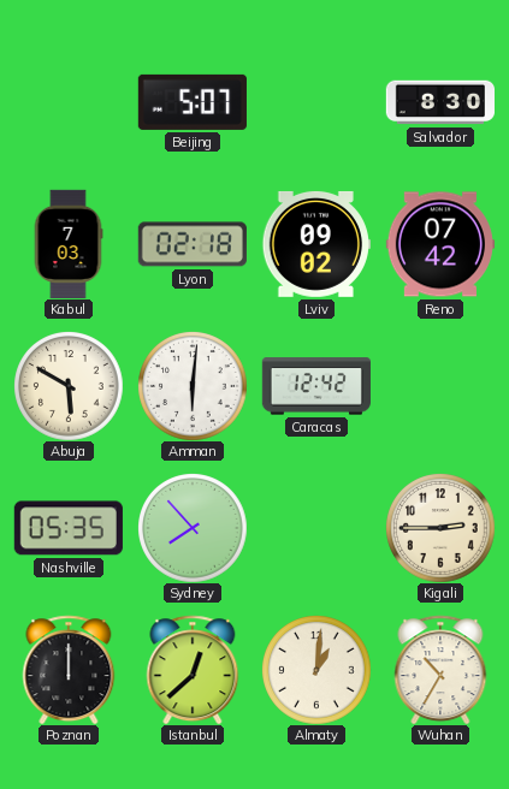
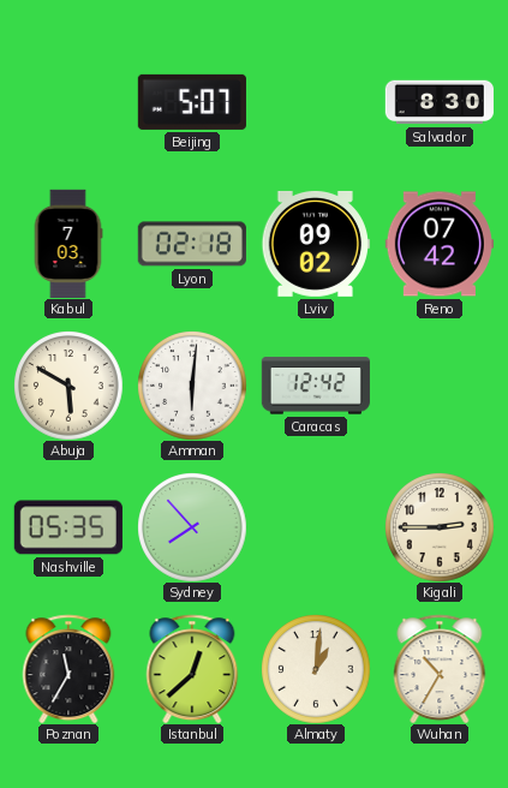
Poznan: 12:00 -> 11:35 (68, 669)
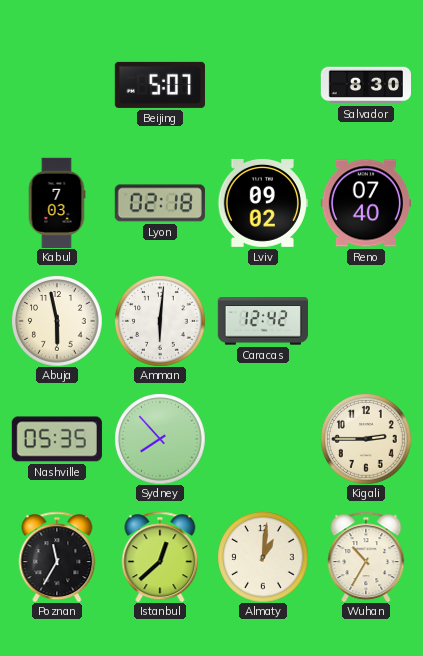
Reno: 07:42 -> 07:40 (365, 203)
Abuja: 5:50 -> 5:58 (57, 321)
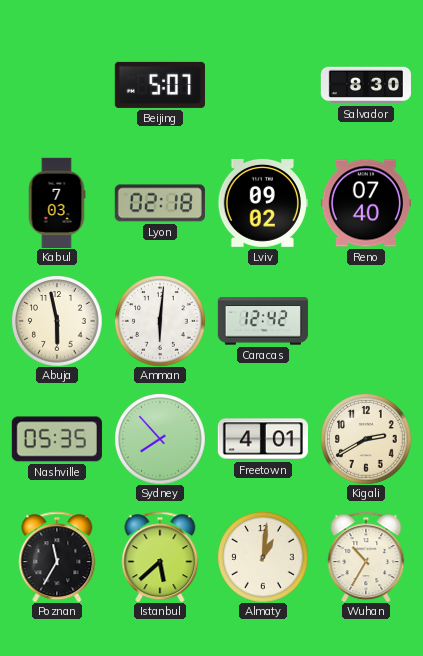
Freetown: none -> 4:01 (262, 439)
Kigali: 2:45 -> 2:40 (366, 439)
Istanbul: 12:38 -> 5:38 (160, 557)
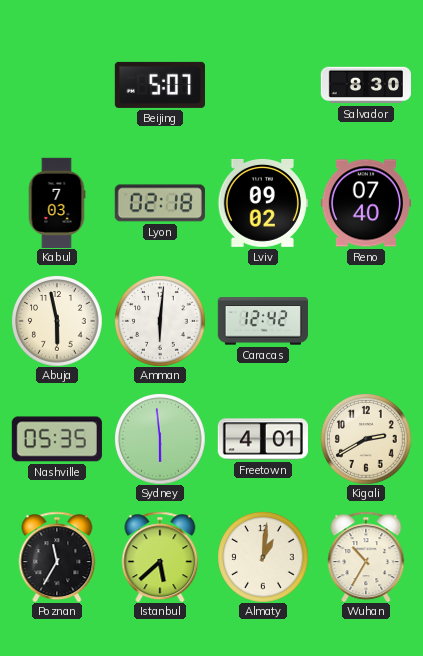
Sydney: 7:53 -> 5:59 (160, 439)
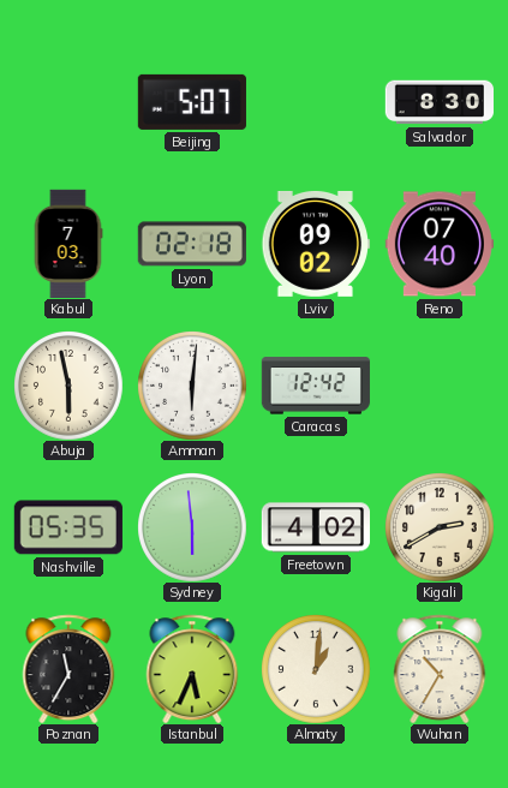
Freetown: 4:01 -> 4:02 (315, 527)
Istanbul: 5:38 -> 5:34 (192, 669)
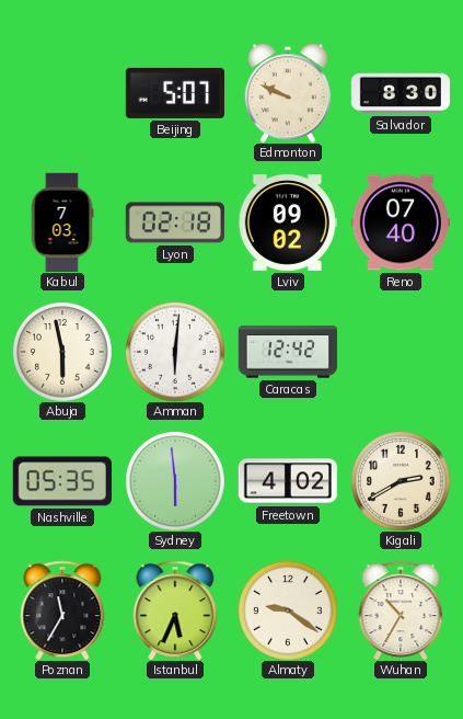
Edmonton: none -> 9:49 (288, 93)
Almaty: 1:01 -> 9:21 (288, 610)
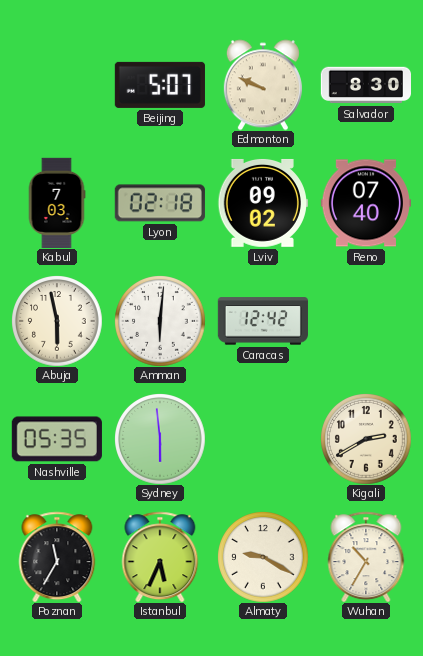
Freetown: 4:02 -> none (287, 481)
Almaty: 9:21 -> 9:20 (263, 557)
